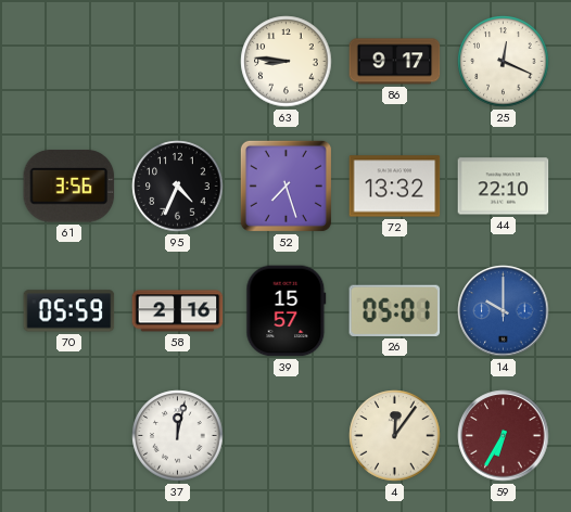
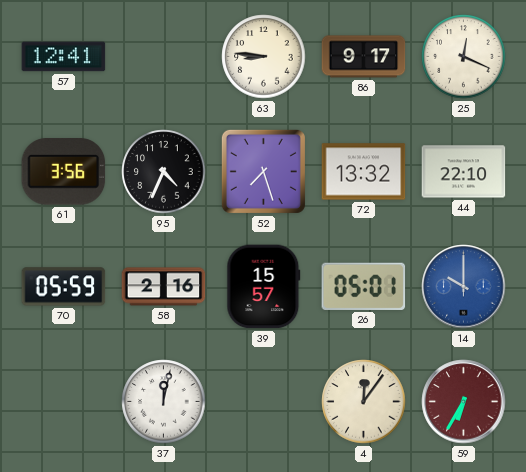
57: none -> 12:41 (64, 57)
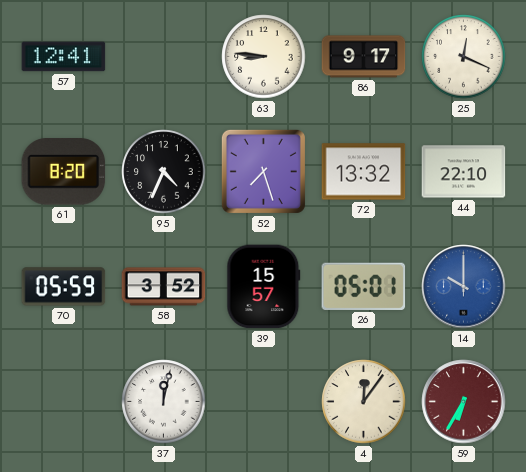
61: 3:56 -> 8:20 (64, 172)
58: 2:16 -> 3:52 (164, 287)
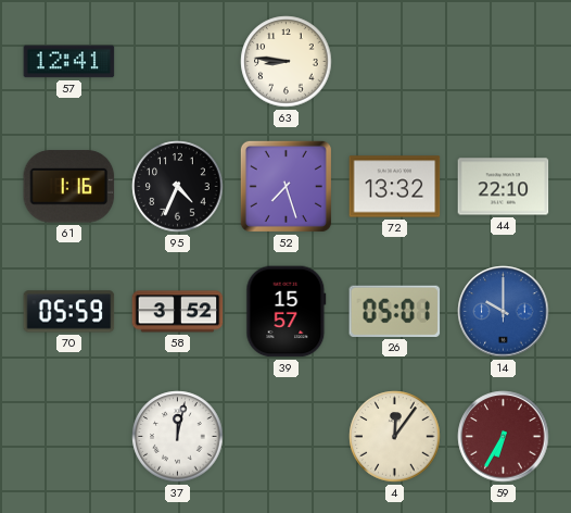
86: 9:17 -> none (364, 57)
25: 12:19 -> none (464, 57)
61: 8:20 -> 1:16 (69, 187)
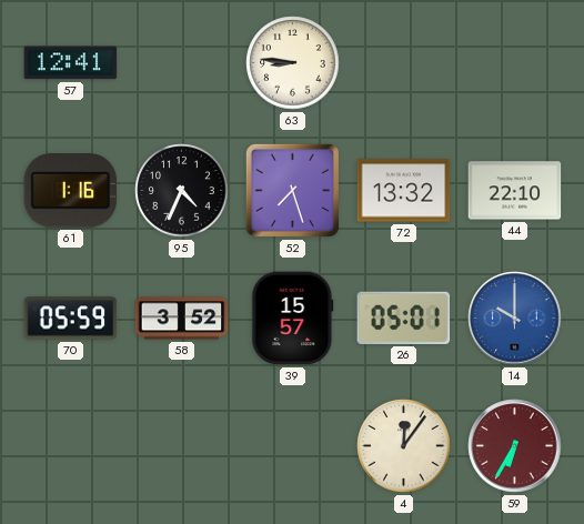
37: 12:02 -> none (178, 437)
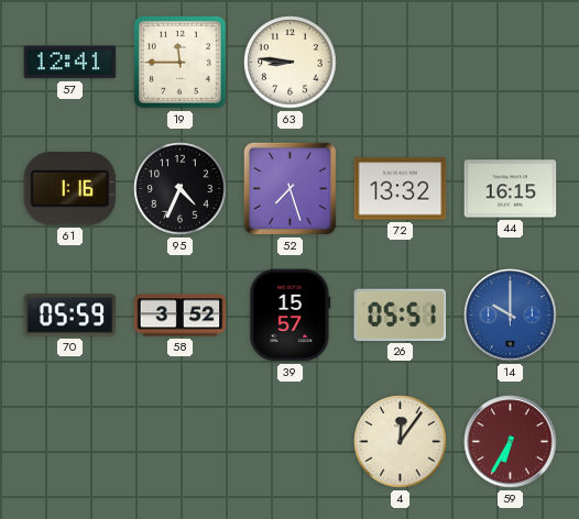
19: none -> 11:45 (181, 63)
44: 22:10 -> 16:15 (511, 189)
26: 05:01 -> 05:51 (401, 314)
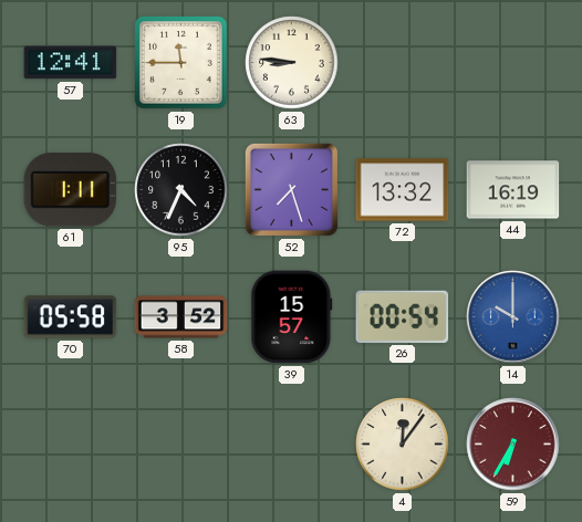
61: 1:16 -> 1:11 (71, 190)
44: 16:15 -> 16:19 (513, 190)
70: 05:59 -> 05:58 (71, 317)
26: 05:51 -> 00:54 (403, 316)
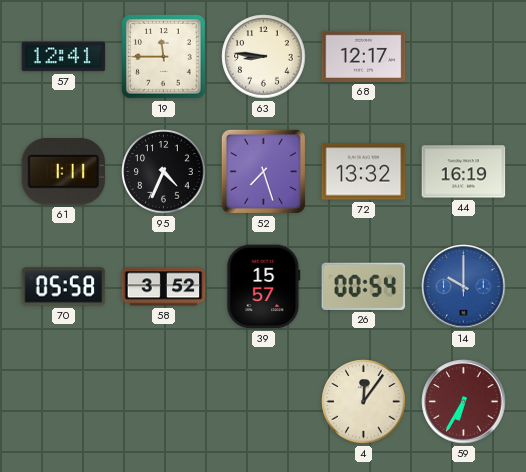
68: none -> 12:17 (364, 56)
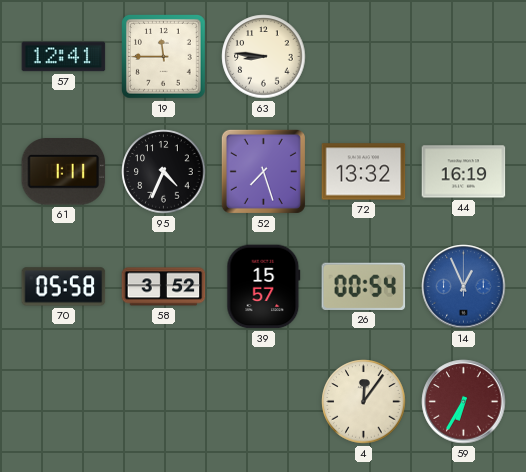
68: 12:17 -> none (364, 56)
14: 10:00 -> 12:56 (464, 287)
